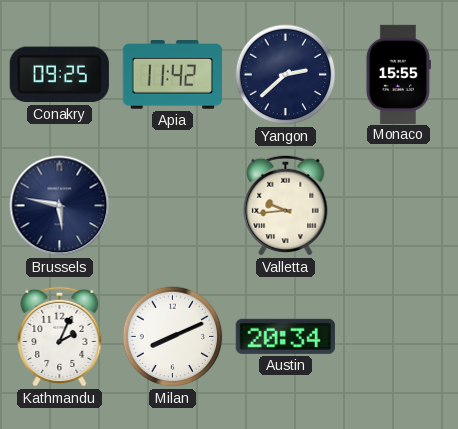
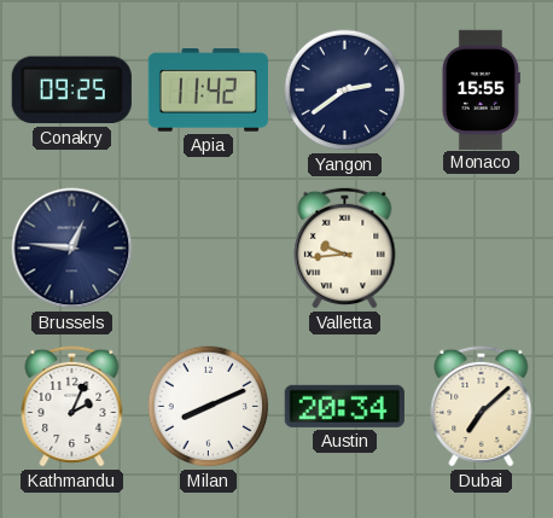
Yangon: 2:38 -> 2:39 (345, 91)
Brussels: 5:47 -> 12:46 (72, 249)
Dubai: none -> 7:08 (482, 406)
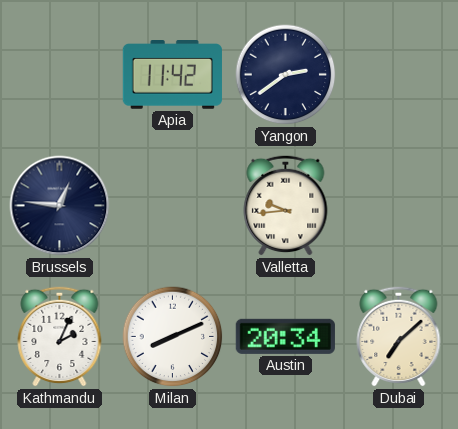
Conakry: 09:25 -> none (71, 91)
Monaco: 15:55 -> none (481, 89)
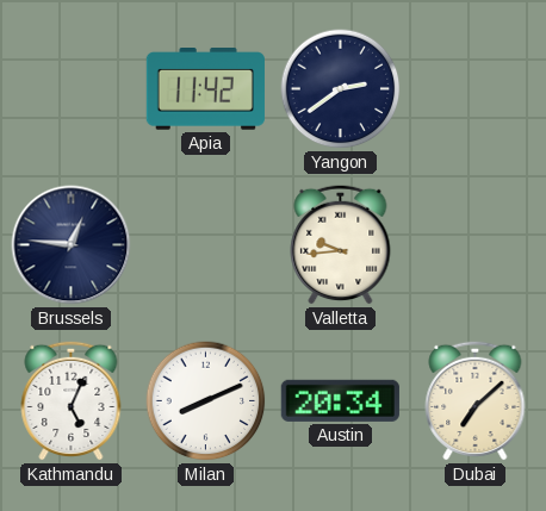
Kathmandu: 2:04 -> 5:04 (72, 400)
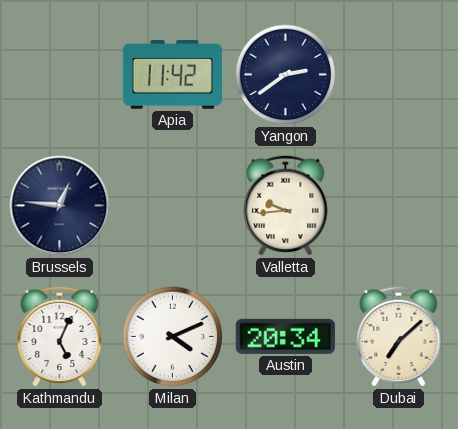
Milan: 8:11 -> 4:11 (173, 337)
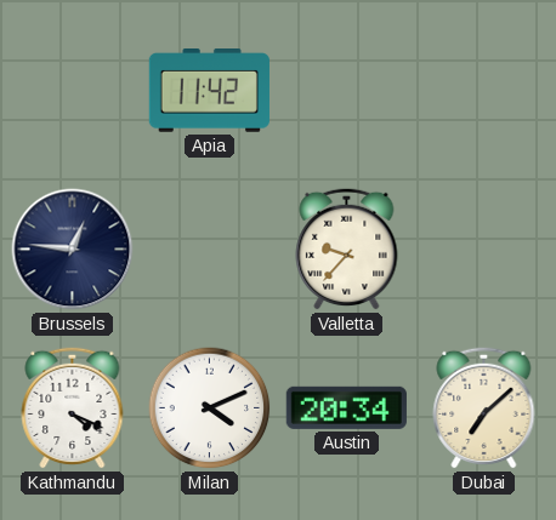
Yangon: 2:39 -> none (286, 75)
Valletta: 9:44 -> 9:37 (347, 248)
Kathmandu: 5:04 -> 4:19 (73, 407)
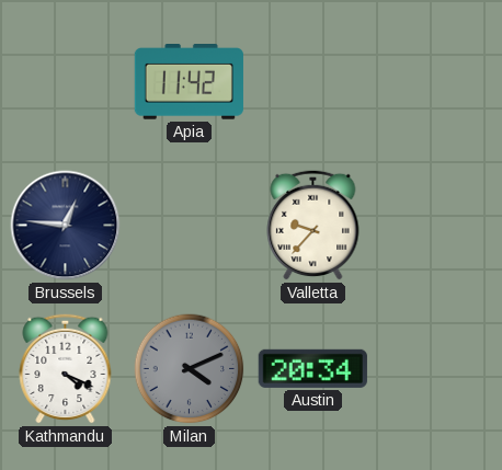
Milan dial: white -> grey (190, 369)
Dubai: 7:08 -> none (484, 407)
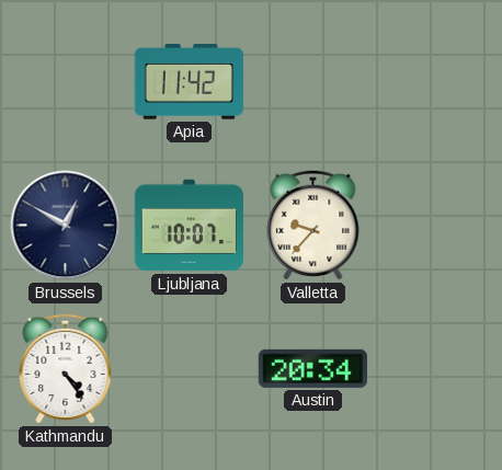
Brussels: 12:46 -> 12:50 (66, 226)
Ljubljana: none -> 10:07 (189, 226)
Kathmandu: 4:19 -> 4:24 (66, 368)
Milan: 4:11 -> none (190, 369)
